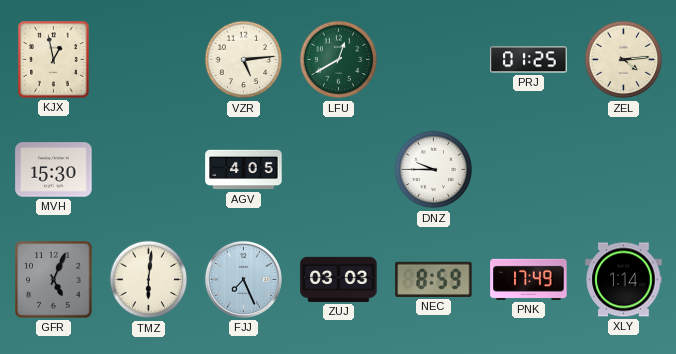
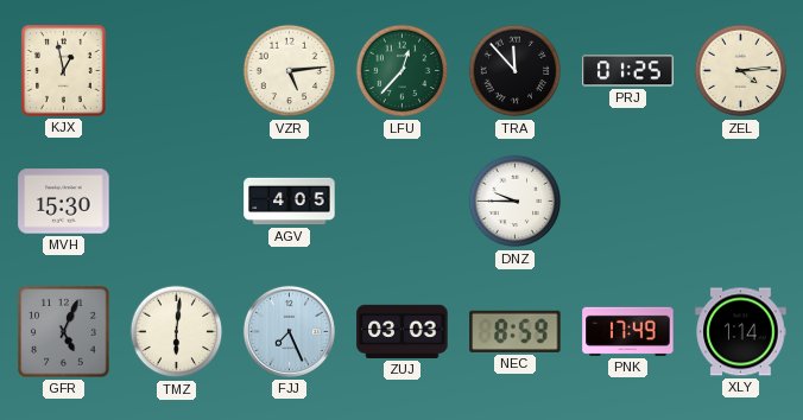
LFU: 12:40 -> 12:37 (403, 71)
TRA: none -> 11:53 (516, 71)
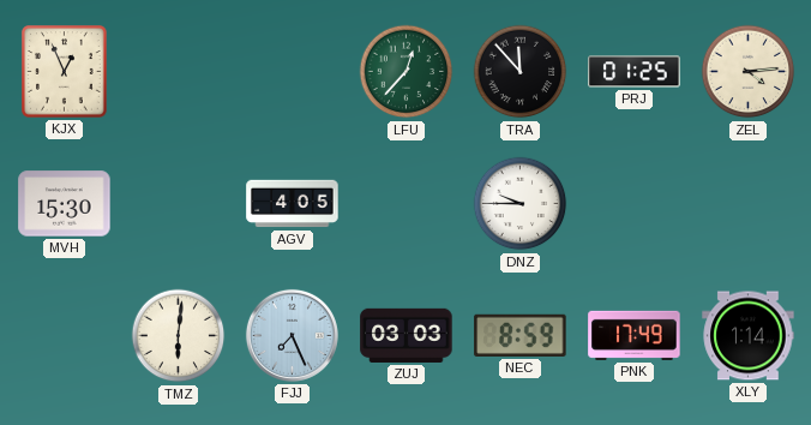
KJX: 12:58 -> 12:56 (65, 72)
VZR: 5:14 -> none (290, 71)
GFR: 5:04 -> none (64, 332)
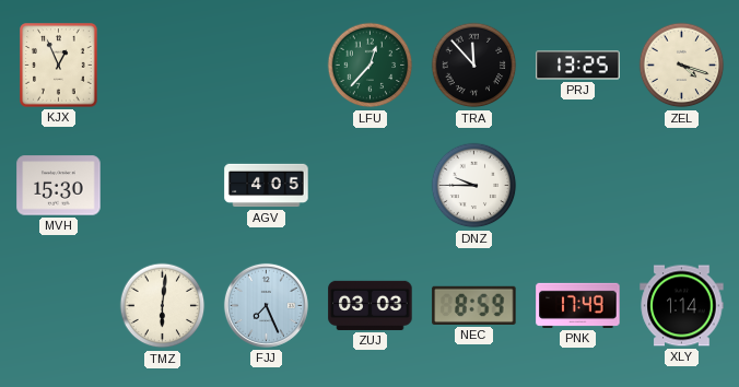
PRJ: 01:25 -> 13:25 (578, 66)
ZEL: 4:14 -> 4:18 (682, 66)
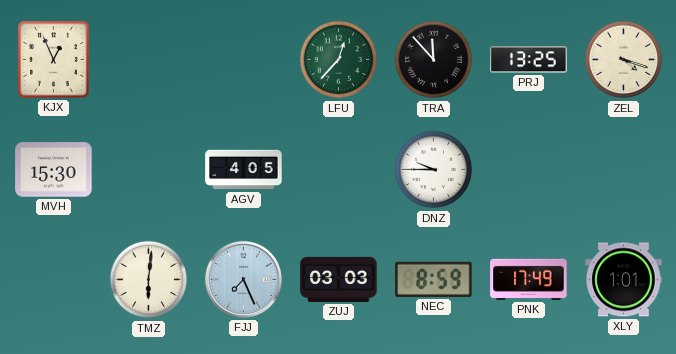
XLY: 1:14 -> 1:01 (624, 280)
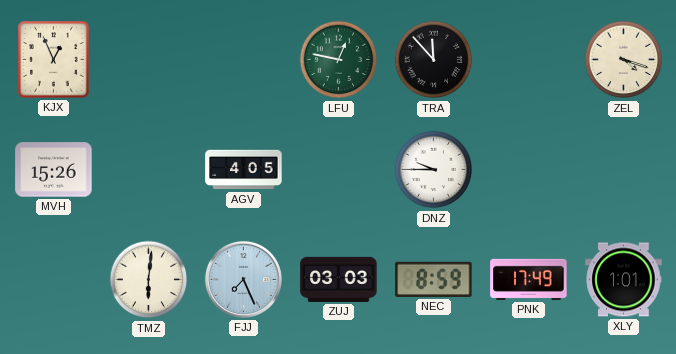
LFU: 12:37 -> 12:47 (339, 60)
PRJ: 13:25 -> none (529, 60)
MVH: 15:30 -> 15:26 (54, 170)
